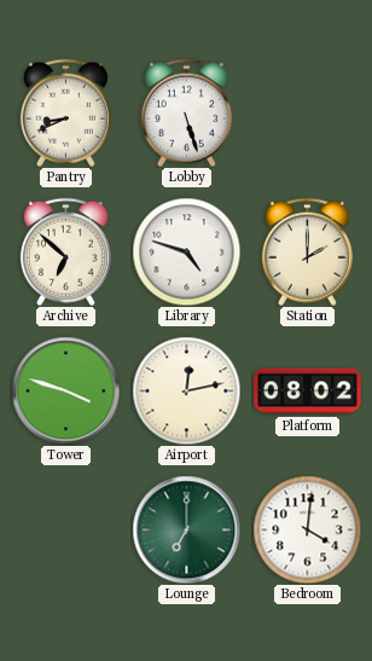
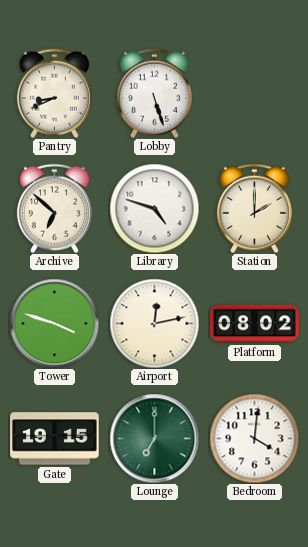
Gate: none -> 19:15 (55, 439)
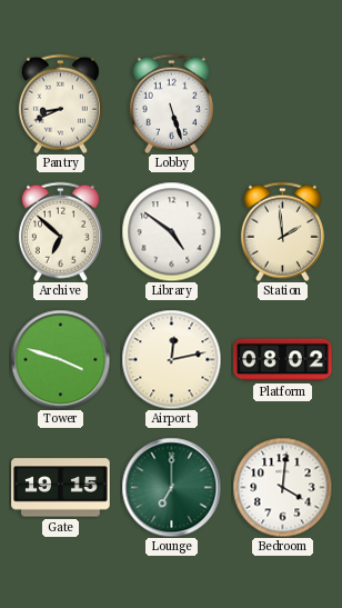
Library: 4:48 -> 4:51 (171, 231)
Station: 2:00 -> 1:59 (282, 231)
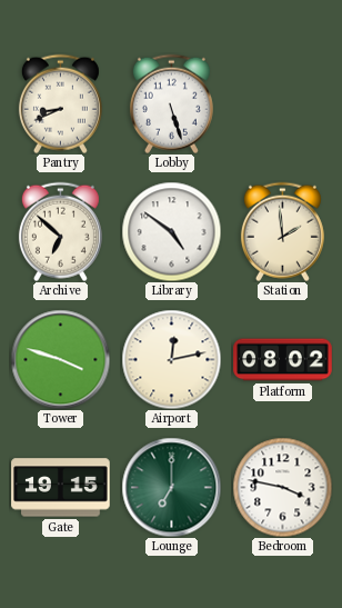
Bedroom: 4:01 -> 3:47 (282, 487)
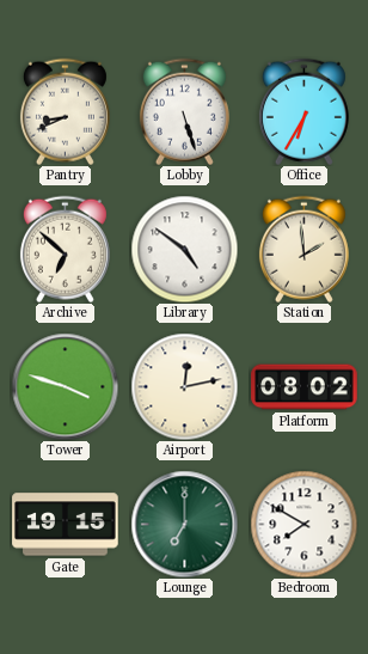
Office: none -> 6:35 (303, 111)
Bedroom: 3:47 -> 7:50 (303, 524)
